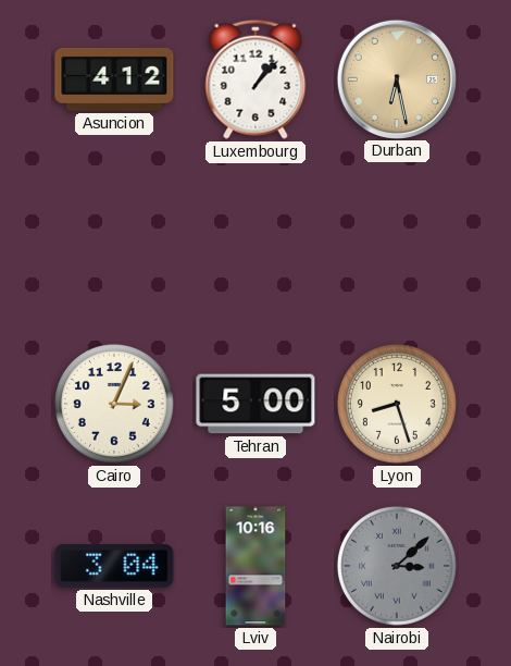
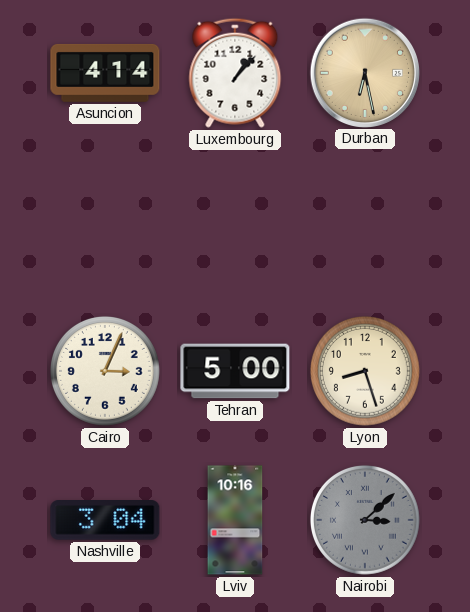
Asuncion: 4:12 -> 4:14 (105, 73)
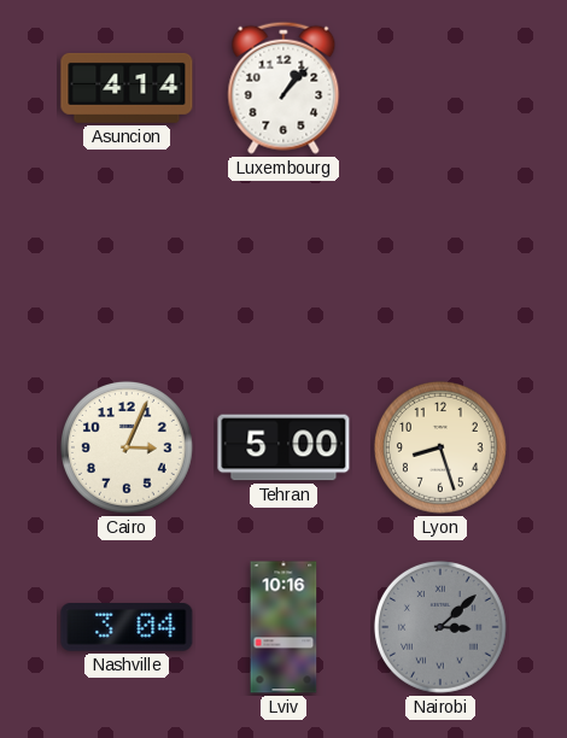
Durban: 6:28 -> none (364, 72)
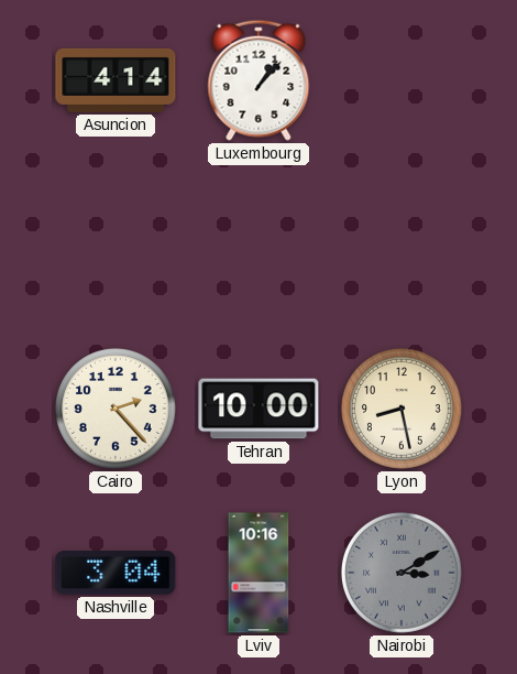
Cairo: 3:04 -> 2:23 (116, 409)
Tehran: 5:00 -> 10:00 (258, 409)
Lyon: 8:27 -> 8:28 (402, 409)
Nairobi: 3:08 -> 3:10 (402, 573)
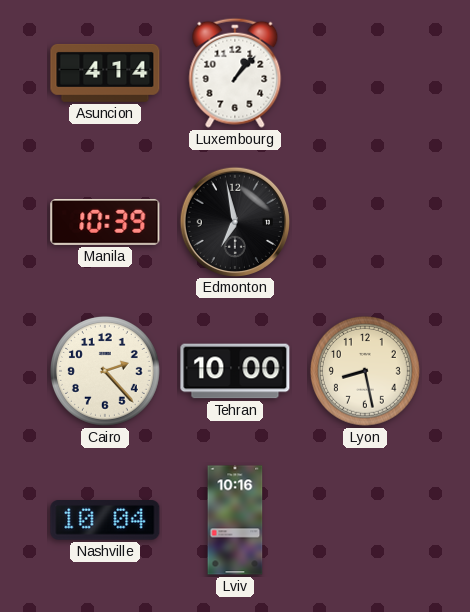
Manila: none -> 10:39 (105, 222)
Edmonton: none -> 6:58 (234, 221)
Nashville: 3:04 -> 10:04 (105, 521)
Nairobi: 3:10 -> none (402, 573)
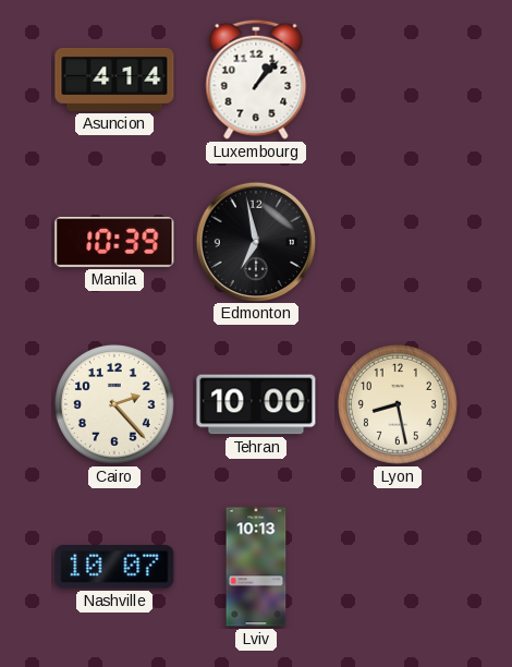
Nashville: 10:04 -> 10:07 (114, 568)
Lviv: 10:16 -> 10:13 (256, 567)
